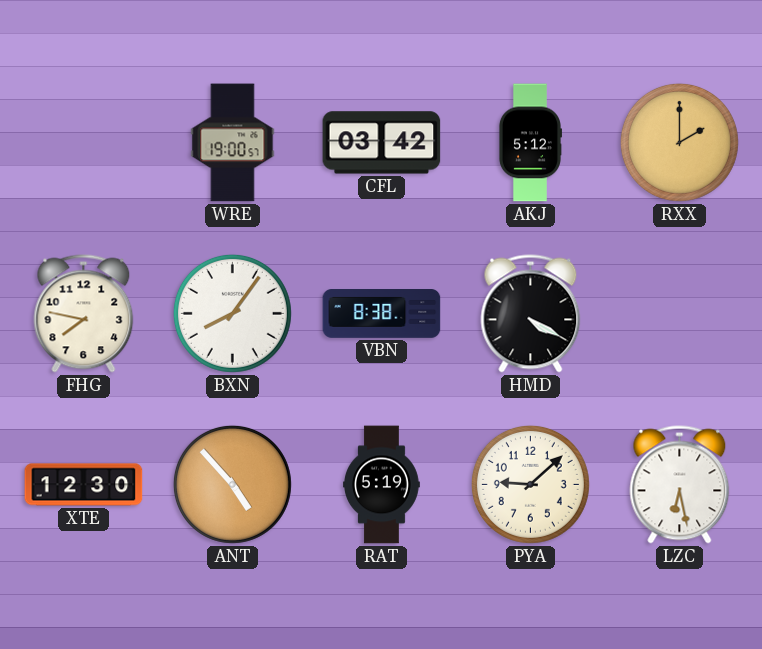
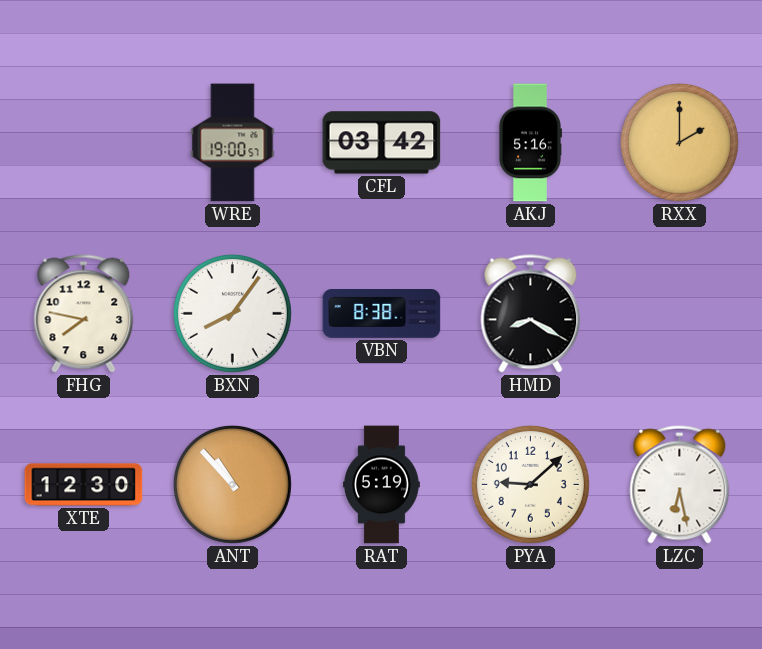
AKJ: 5:12 -> 5:16 (530, 143)
HMD: 4:20 -> 8:20 (531, 314)
ANT: 4:53 -> 10:53 (232, 484)
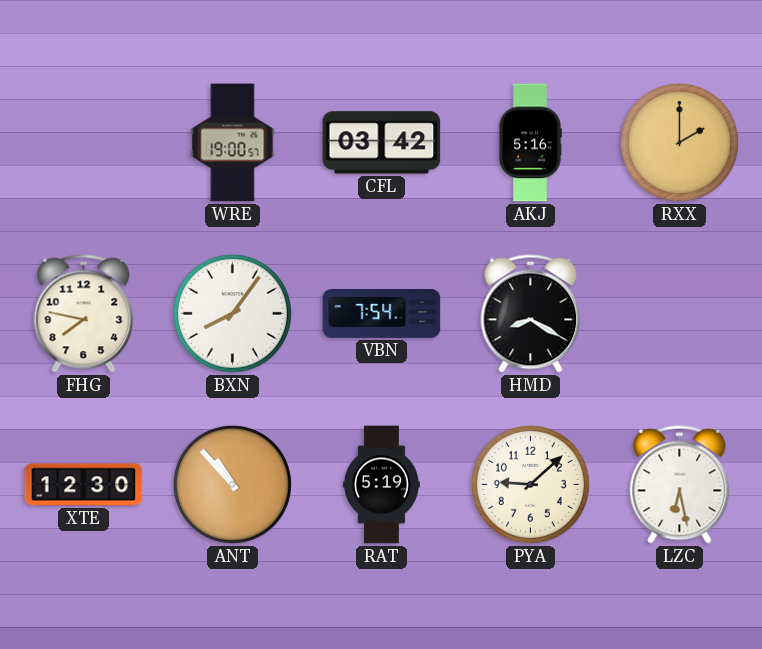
VBN: 8:38 -> 7:54 (382, 314)
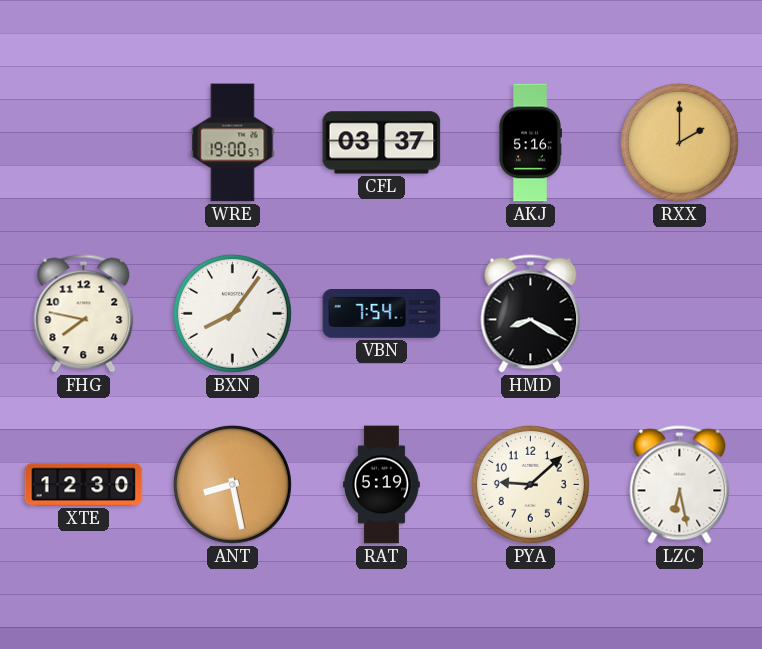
CFL: 03:42 -> 03:37 (382, 143)
ANT: 10:53 -> 8:28 (232, 484)
